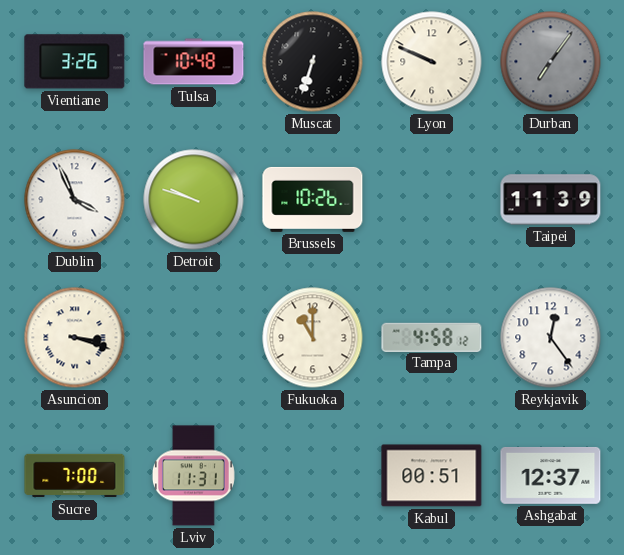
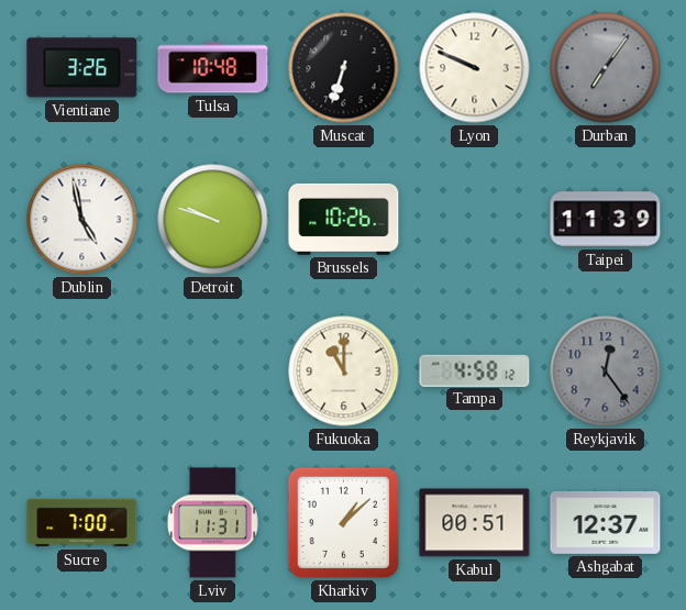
Dublin: 3:56 -> 4:58 (82, 220)
Asuncion: 3:18 -> none (75, 338)
Reykjavik dial: white -> grey (606, 371)
Kharkiv: none -> 1:08 (343, 522)
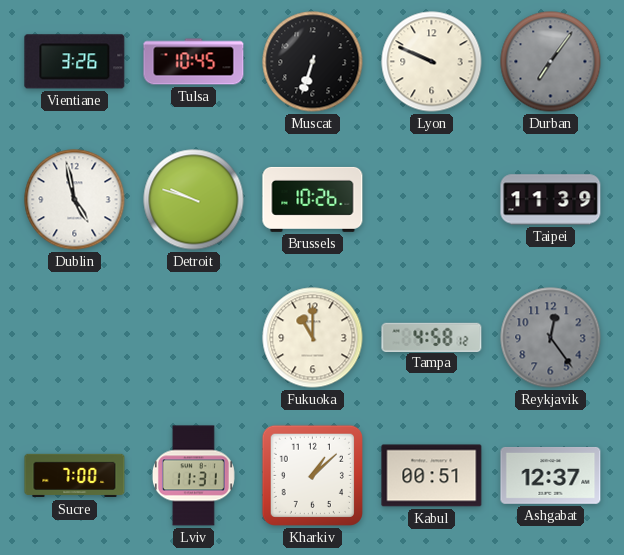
Tulsa: 10:48 -> 10:45 (194, 62)
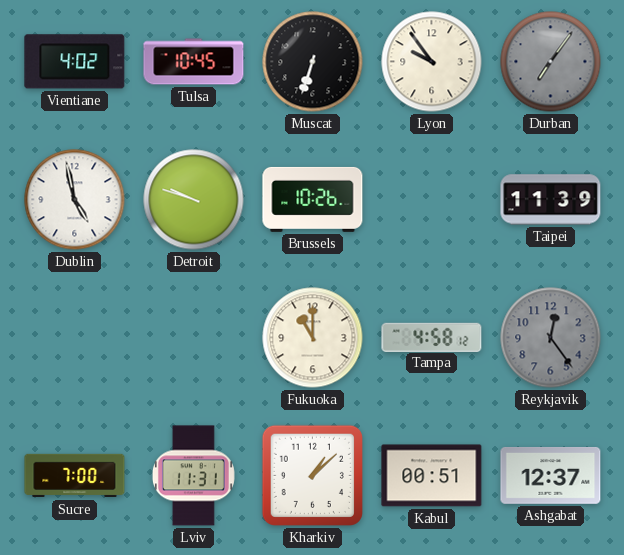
Vientiane: 3:26 -> 4:02 (75, 62)
Lyon: 9:49 -> 9:54 (432, 62)
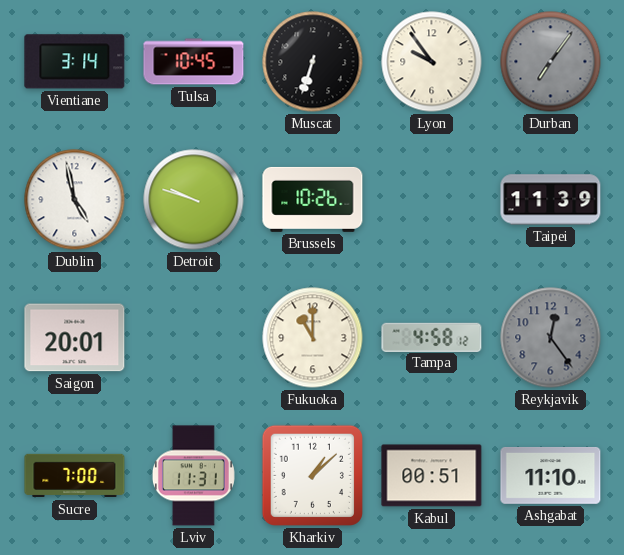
Vientiane: 4:02 -> 3:14 (75, 62)
Saigon: none -> 20:01 (75, 338)
Ashgabat: 12:37 -> 11:10 (551, 475)
